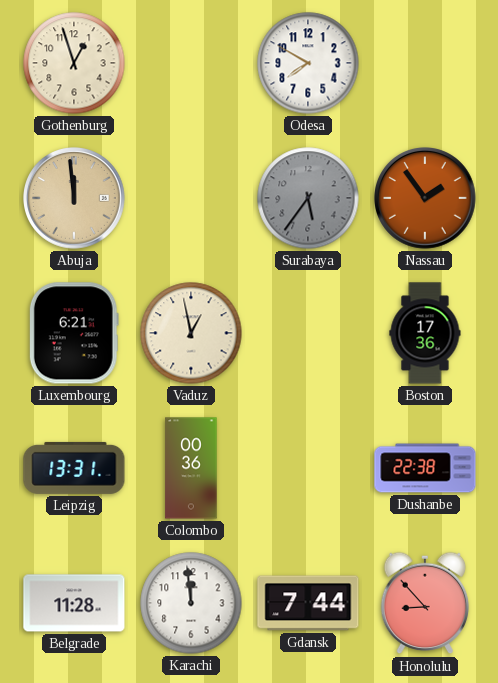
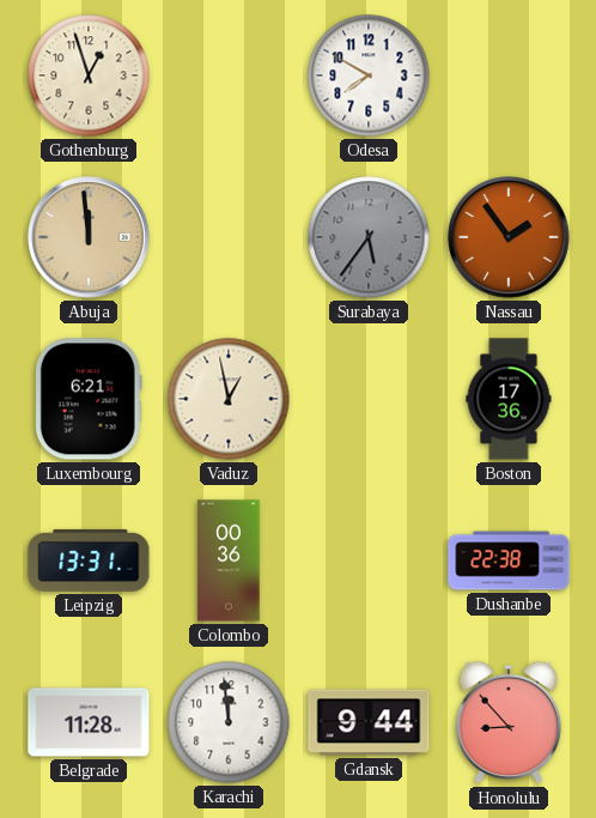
Gdansk: 7:44 -> 9:44 (369, 722)
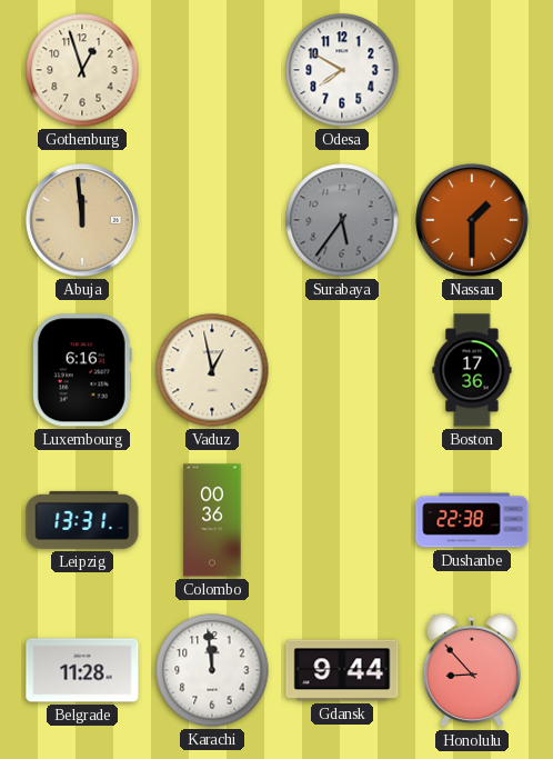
Nassau: 1:54 -> 1:30 (473, 221)
Luxembourg: 6:21 -> 6:16 (82, 370)
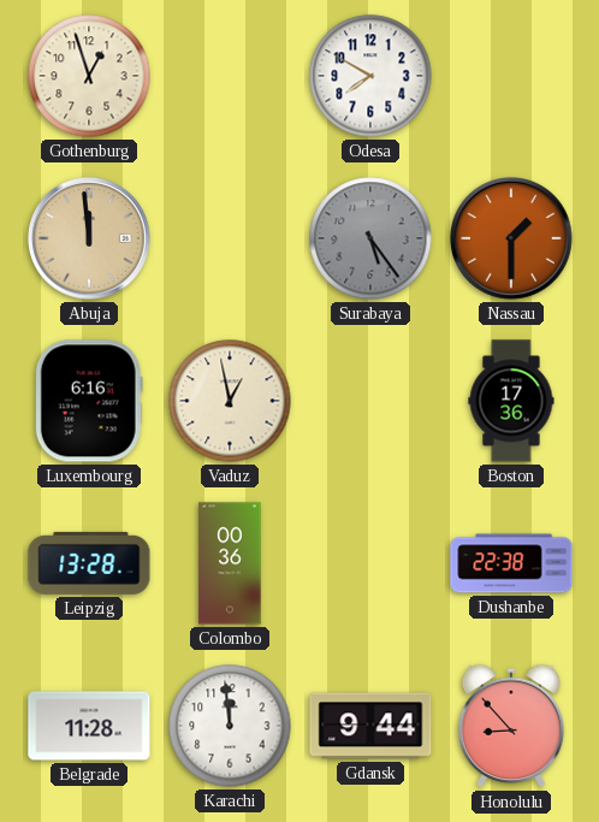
Surabaya: 5:36 -> 5:24 (370, 238)
Leipzig: 13:31 -> 13:28 (89, 563)
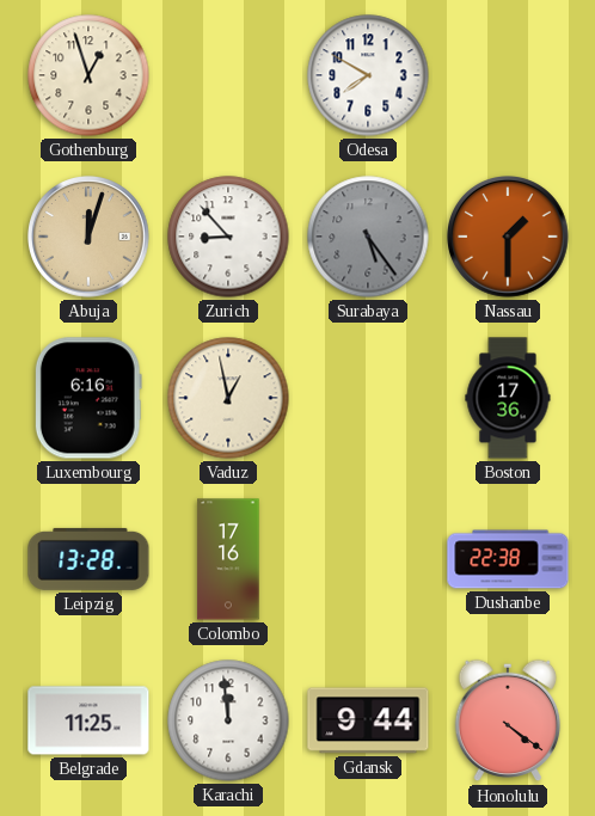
Abuja: 11:59 -> 12:03 (90, 238)
Zurich: none -> 8:53 (228, 237)
Colombo: 00:36 -> 17:16 (228, 559)
Belgrade: 11:28 -> 11:25 (88, 720)
Honolulu: 8:53 -> 4:21 (508, 720)
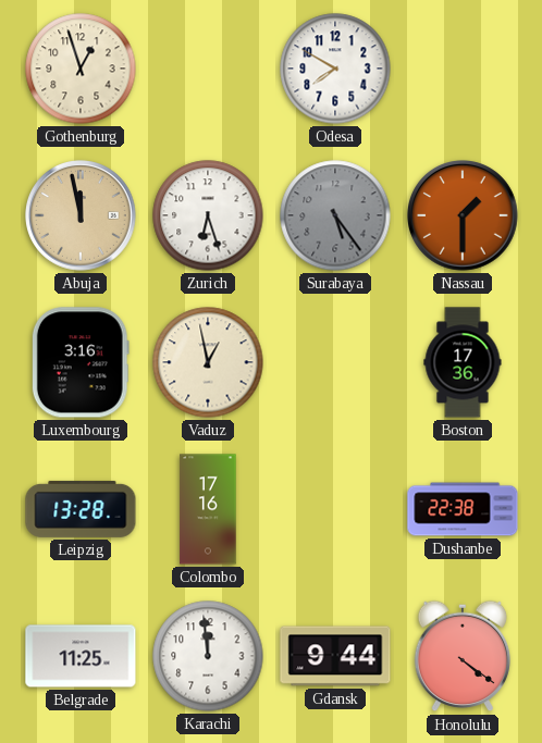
Abuja: 12:03 -> 11:58 (82, 216)
Zurich: 8:53 -> 6:27 (208, 215)
Luxembourg: 6:16 -> 3:16 (81, 362)
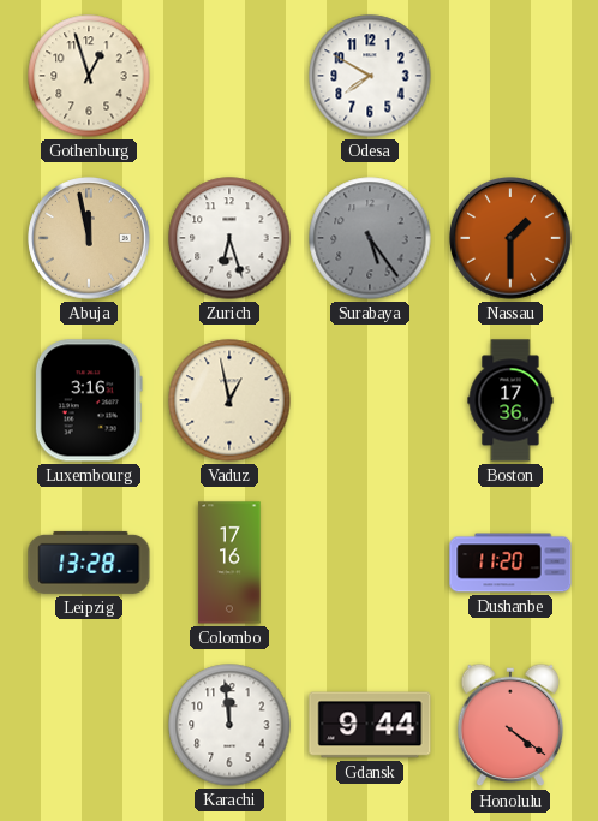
Dushanbe: 22:38 -> 11:20 (510, 563)
Belgrade: 11:25 -> none (81, 656)
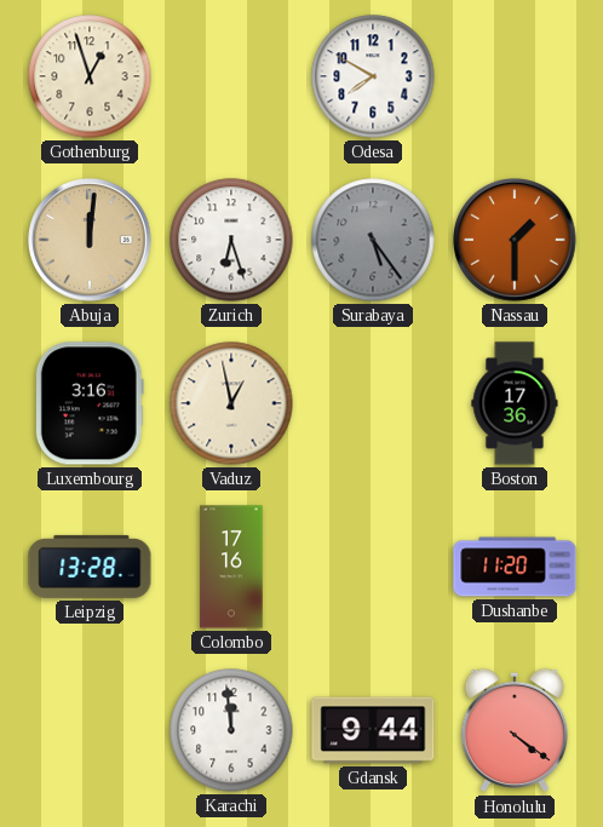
Abuja: 11:58 -> 12:01 (91, 241)
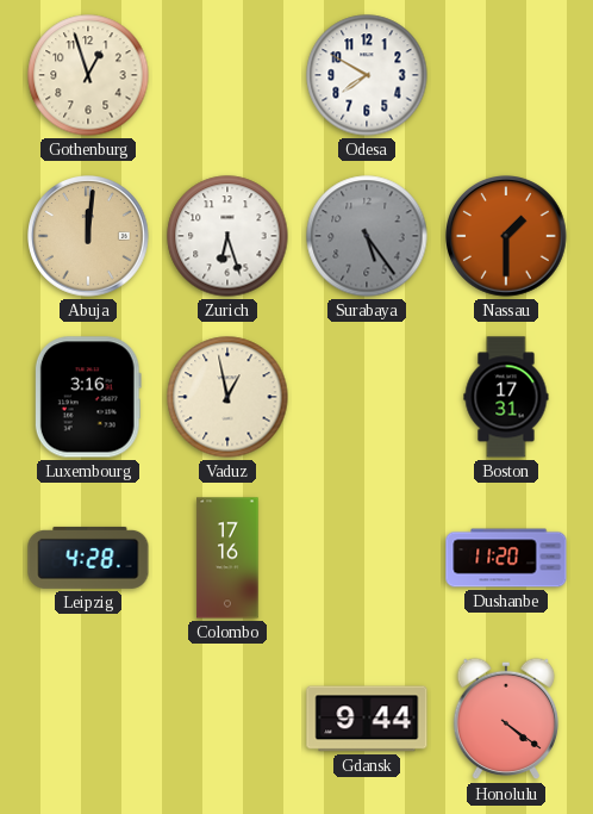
Boston: 17:36 -> 17:31 (506, 397)
Leipzig: 13:28 -> 4:28 (88, 558)
Karachi: 11:59 -> none (231, 730)
